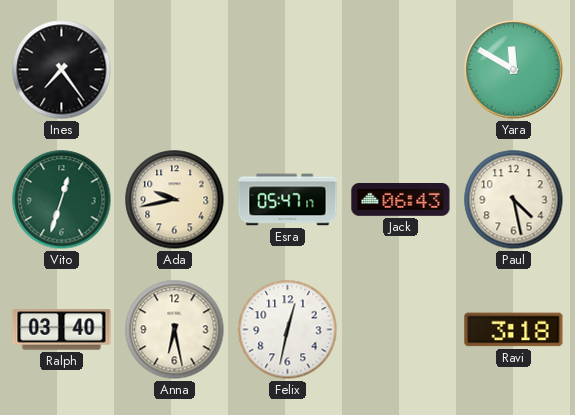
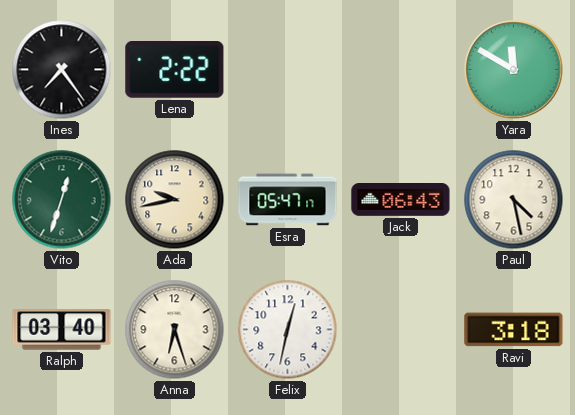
Lena: none -> 2:22 (175, 70)
Anna: 6:28 -> 6:27 (175, 330)
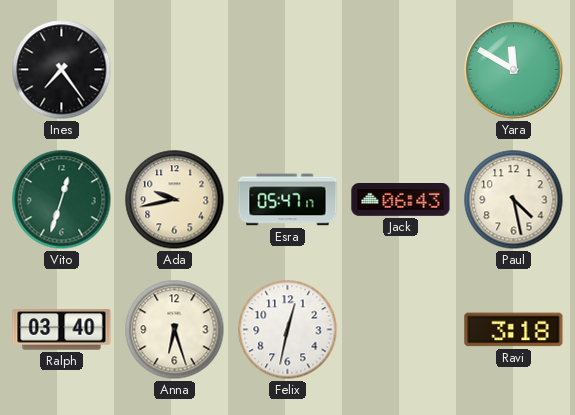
Lena: 2:22 -> none (175, 70)
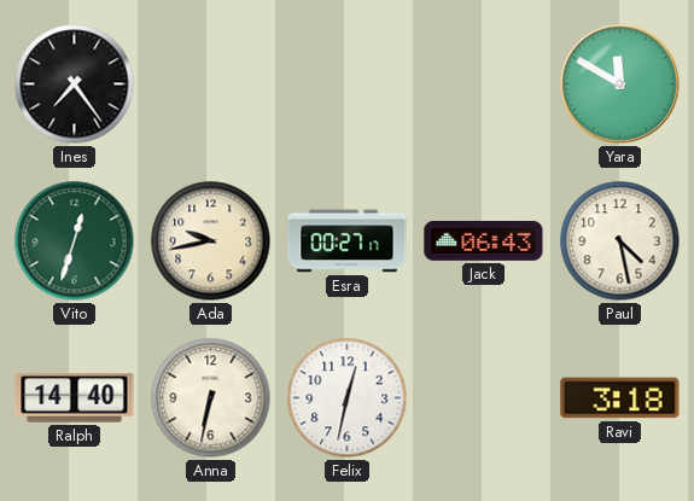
Esra: 05:47 -> 00:27 (348, 241)
Ralph: 03:40 -> 14:40 (75, 398)
Anna: 6:27 -> 6:32 (211, 398)
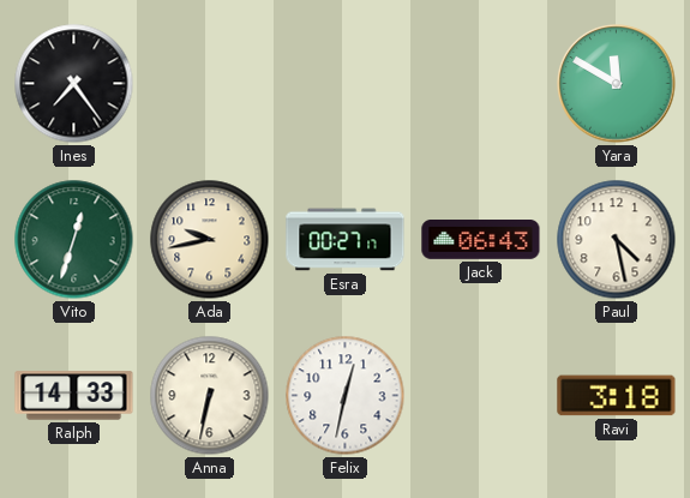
Ralph: 14:40 -> 14:33 (74, 396)
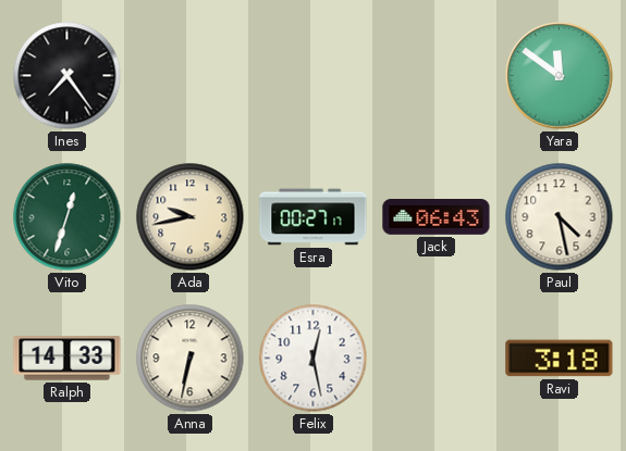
Yara: 11:50 -> 11:51 (560, 76)
Felix: 12:32 -> 12:28 (314, 359)
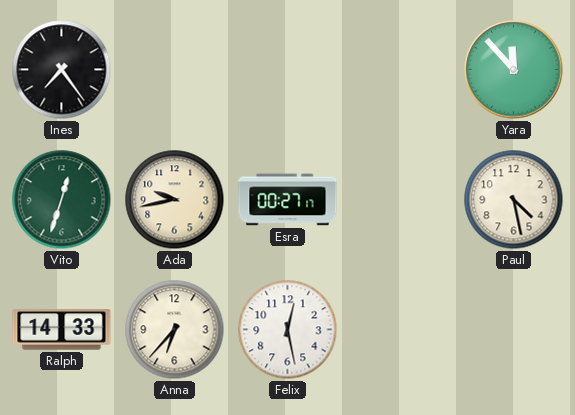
Yara: 11:51 -> 11:53 (514, 70)
Jack: 06:43 -> none (437, 217)
Anna: 6:32 -> 6:37 (175, 330)
Ravi: 3:18 -> none (560, 359)
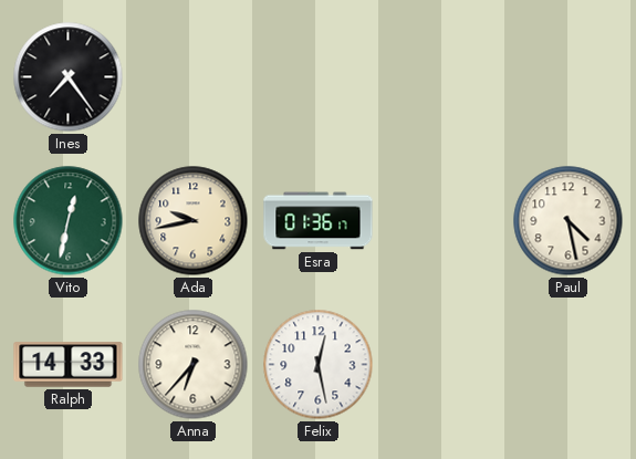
Yara: 11:53 -> none (514, 70)
Vito: 12:33 -> 12:32 (69, 221)
Esra: 00:27 -> 01:36 (319, 221)
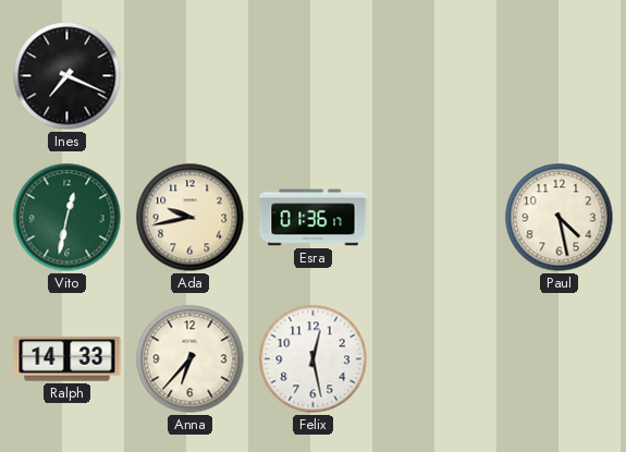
Ines: 7:24 -> 7:19 (67, 76)
